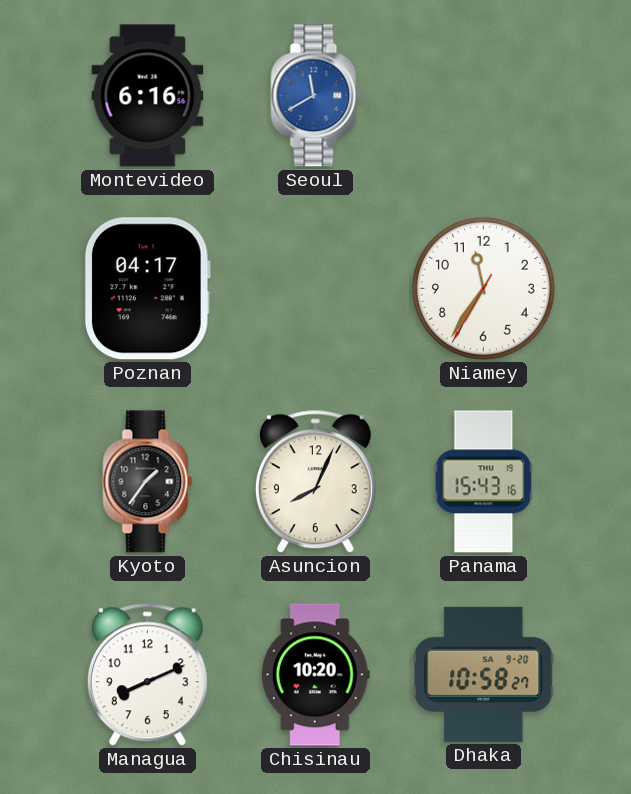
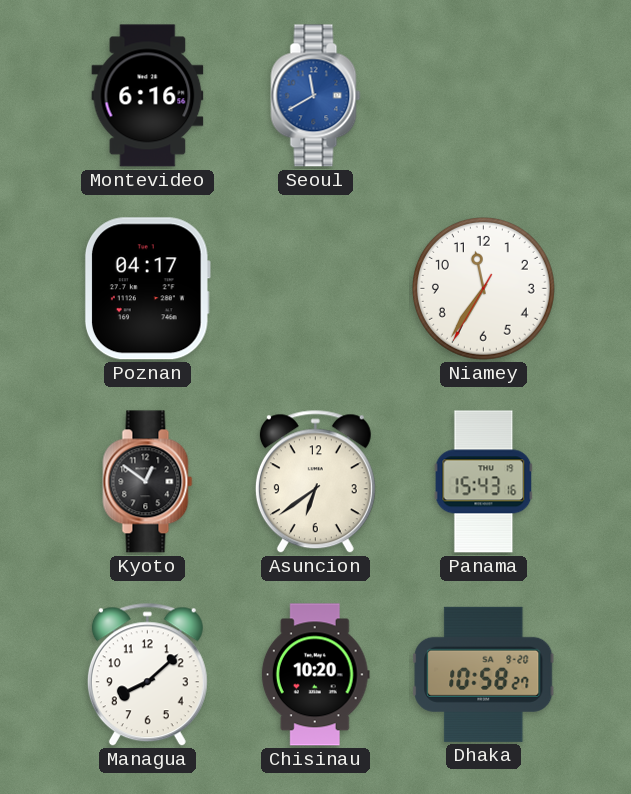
Kyoto: 1:36 -> 12:51 (148, 482)
Asuncion: 8:04 -> 6:39 (315, 482)
Managua: 8:11 -> 8:08 (147, 675)
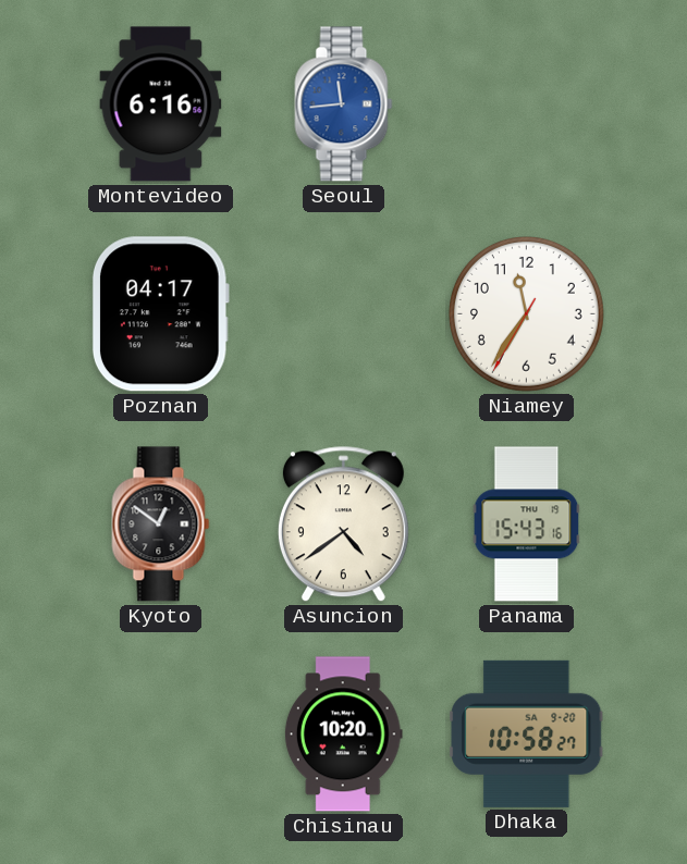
Seoul: 11:40 -> 11:44 (344, 104)
Asuncion: 6:39 -> 4:39 (343, 524)
Managua: 8:08 -> none (147, 675)
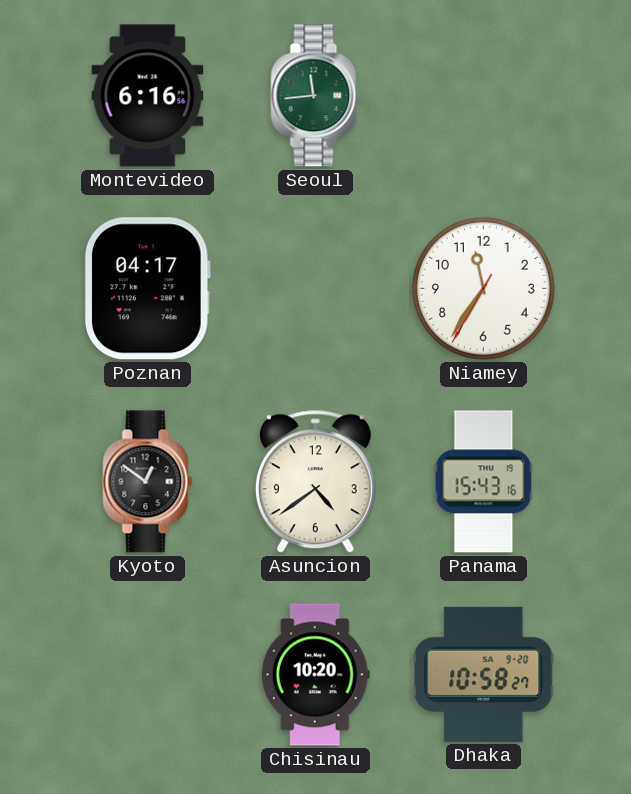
Seoul dial: blue -> green (316, 96)
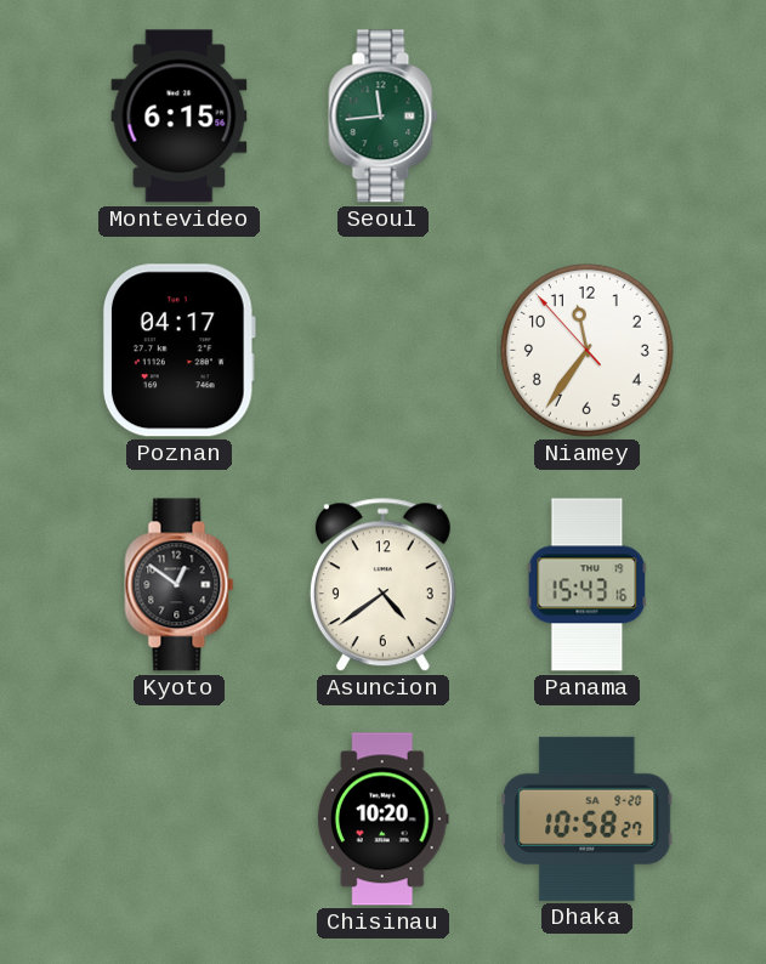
Montevideo: 6:16 -> 6:15 (180, 117)
Niamey: 11:35:35 -> 11:35:53 (586, 350)
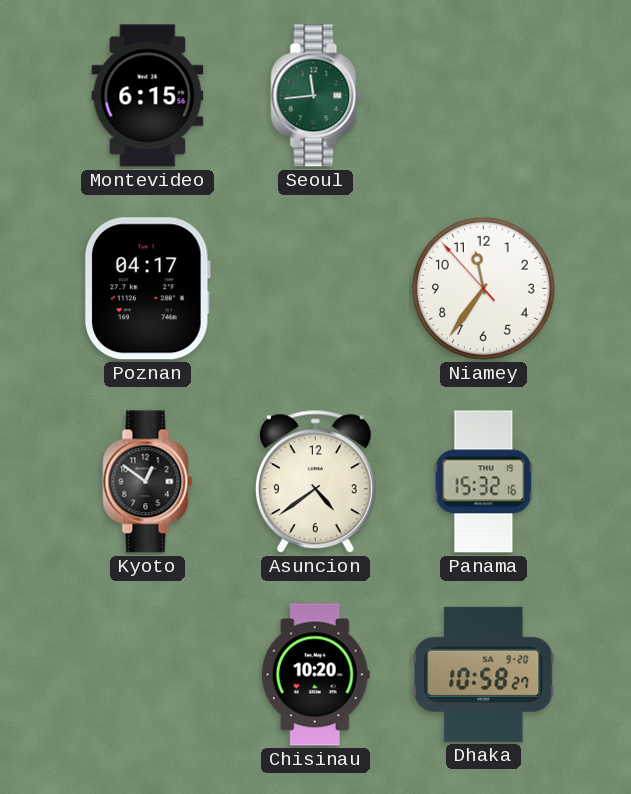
Panama: 15:43 -> 15:32 (484, 482)
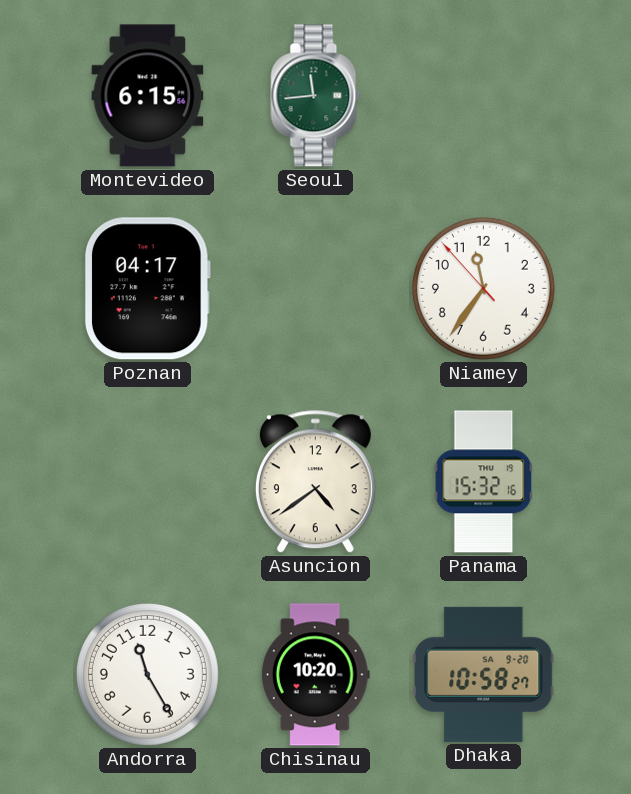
Kyoto: 12:51 -> none (148, 482)
Andorra: none -> 11:25 (147, 674)
